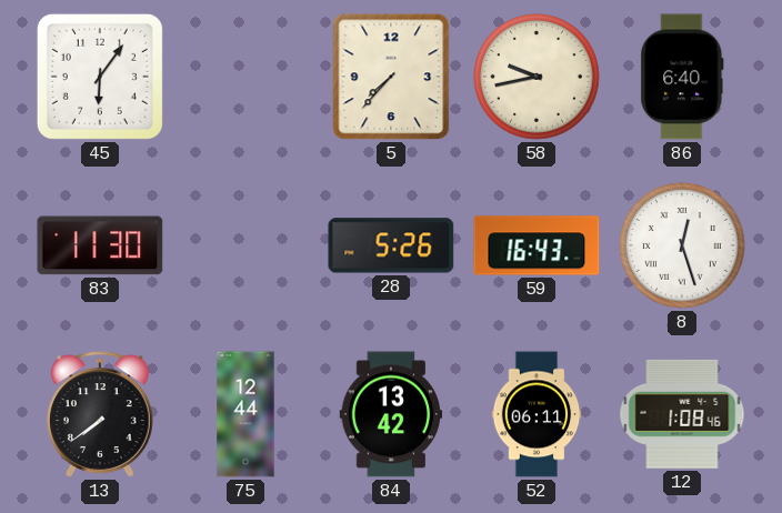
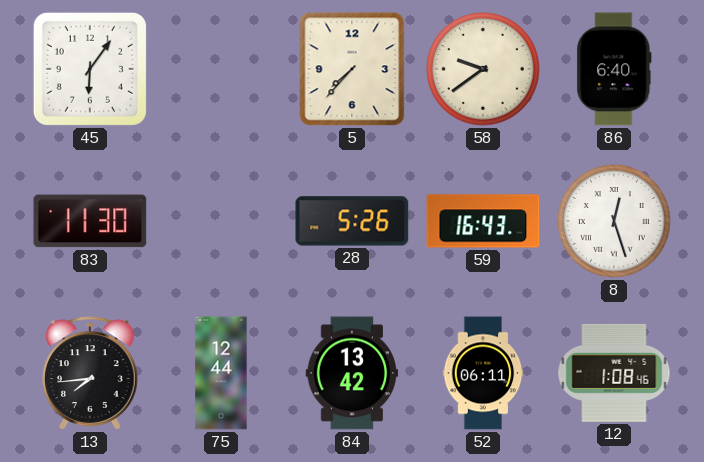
58: 9:43 -> 9:39 (484, 70)
13: 7:39 -> 7:44 (91, 373)
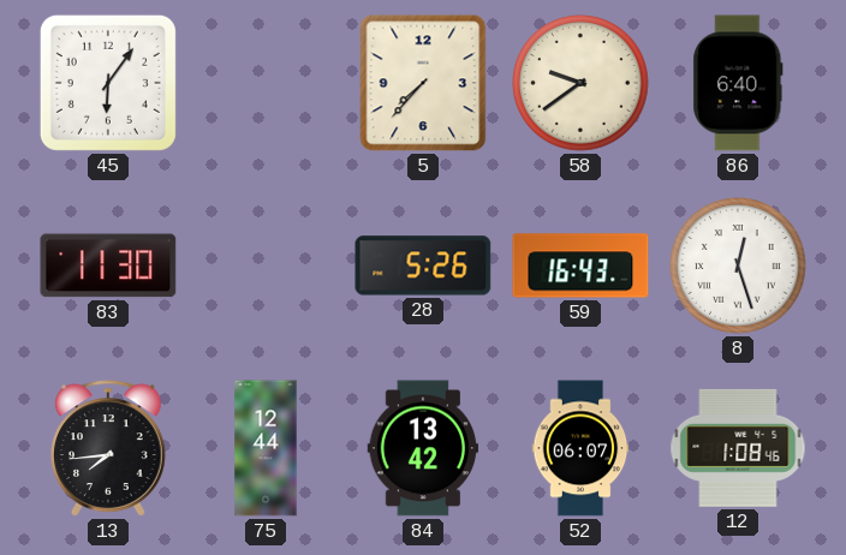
52: 06:11 -> 06:07 (580, 448)
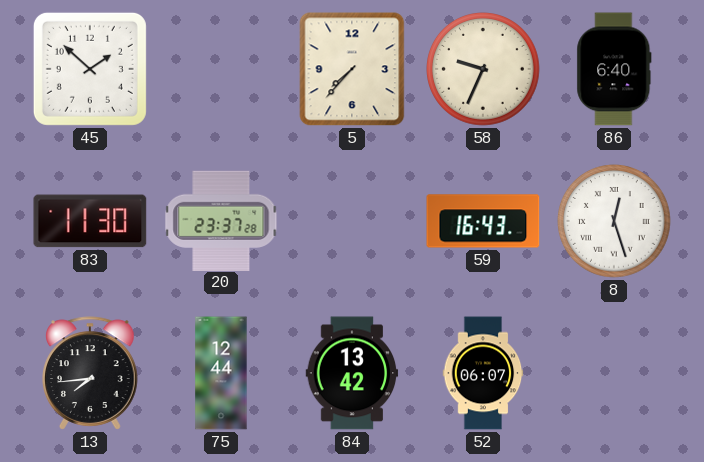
45: 6:06 -> 1:52 (90, 69)
58: 9:39 -> 9:34 (484, 70)
20: none -> 23:37 (221, 220)
28: 5:26 -> none (423, 265)
12: 1:08 -> none (738, 448)
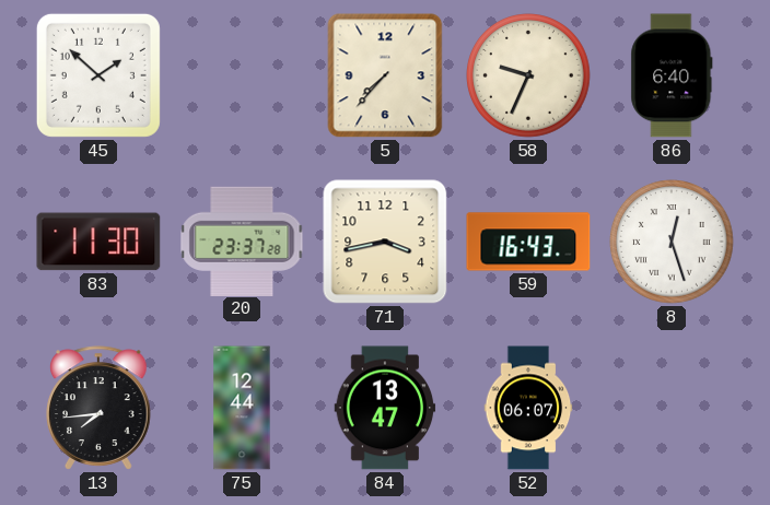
71: none -> 3:43 (385, 242)
84: 13:42 -> 13:47 (385, 408)
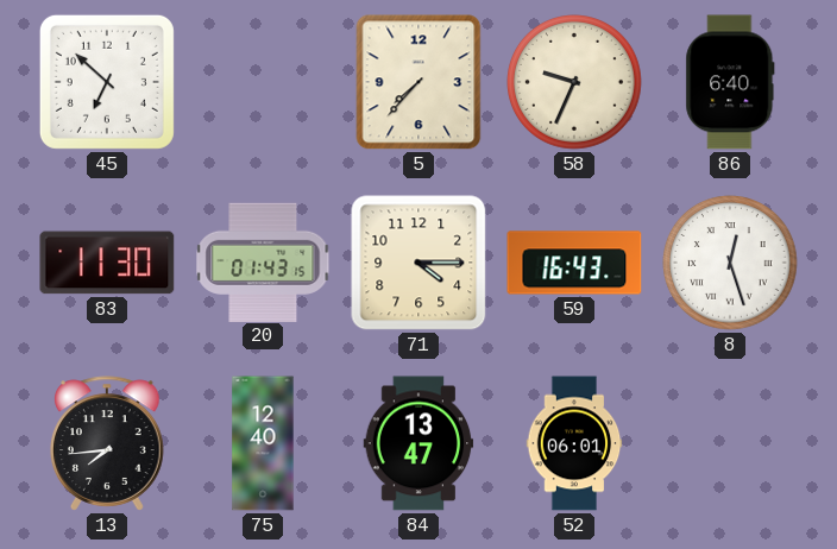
45: 1:52 -> 6:52 (107, 82)
20: 23:37 -> 01:43 (263, 261)
71: 3:43 -> 4:15 (418, 263)
75: 12:44 -> 12:40 (263, 443)
52: 06:07 -> 06:01 (574, 443)
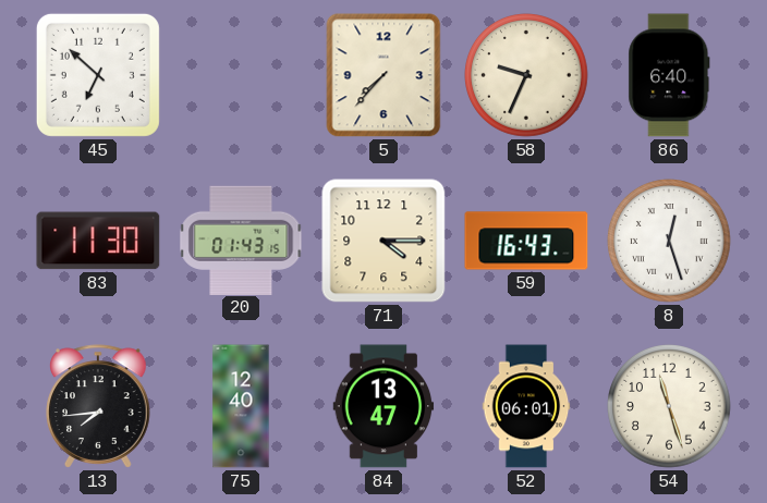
54: none -> 11:27 (670, 407)
